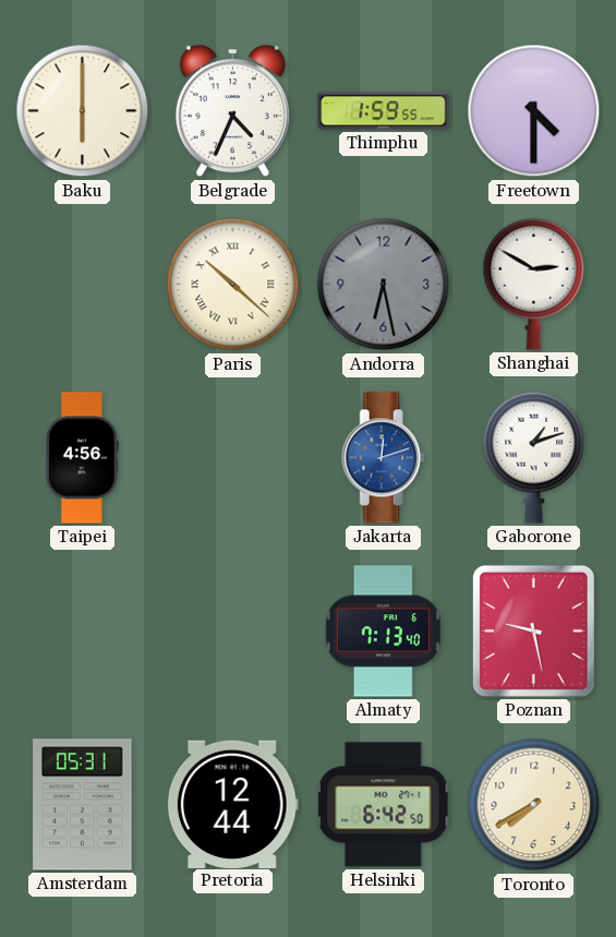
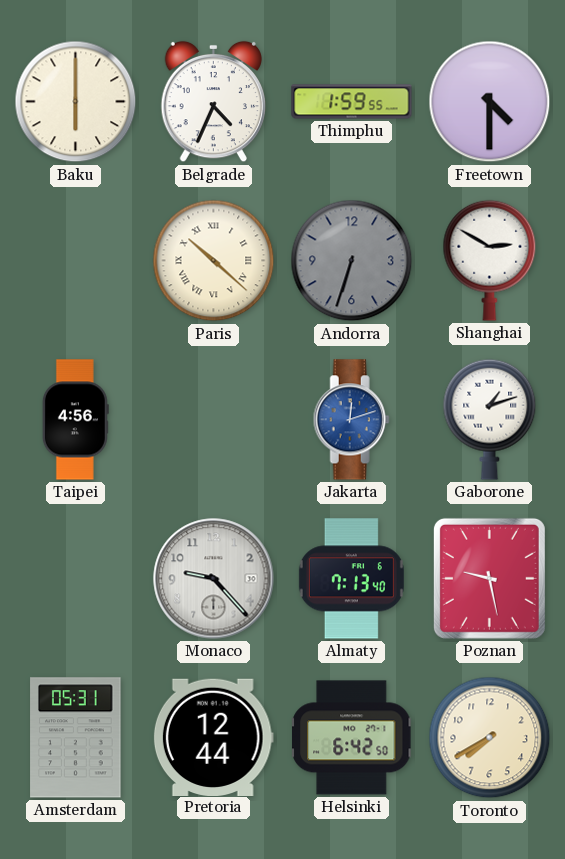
Andorra: 6:28 -> 6:33 (352, 261)
Monaco: none -> 9:23 (214, 579)
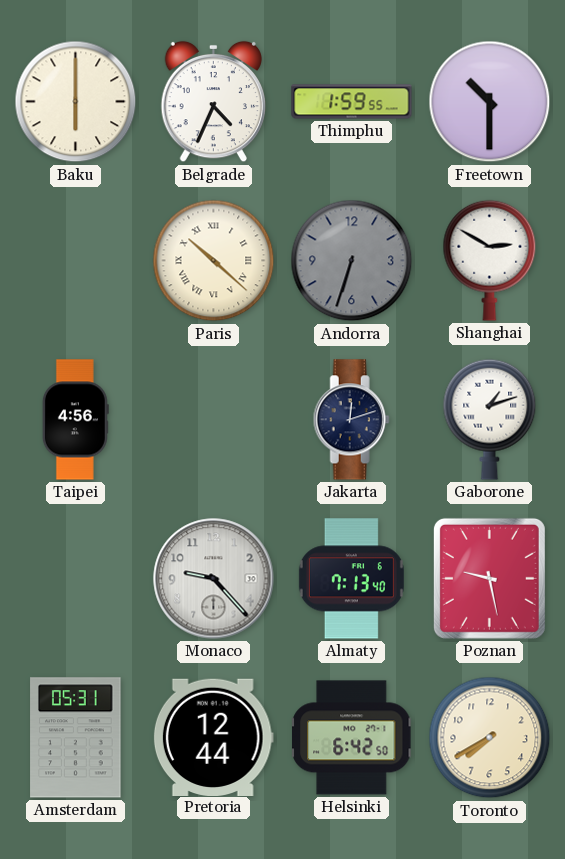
Freetown: 4:30 -> 10:30 (490, 102)
Jakarta dial: blue -> navy (351, 420)
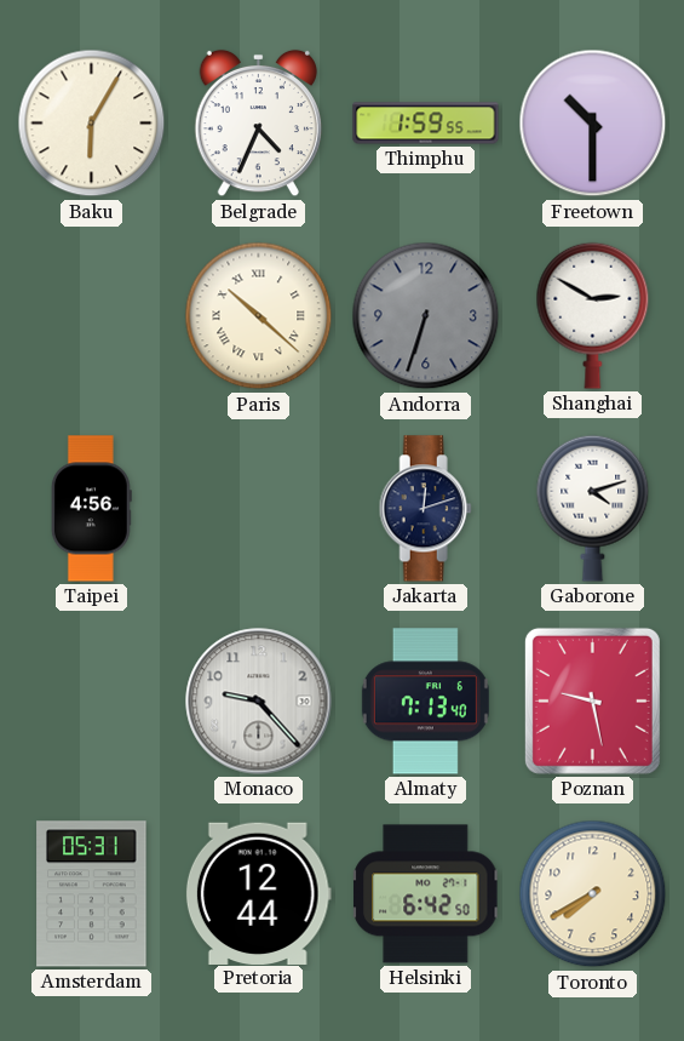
Baku: 6:00 -> 6:05 (92, 124)
Gaborone: 1:12 -> 4:12 (593, 508)
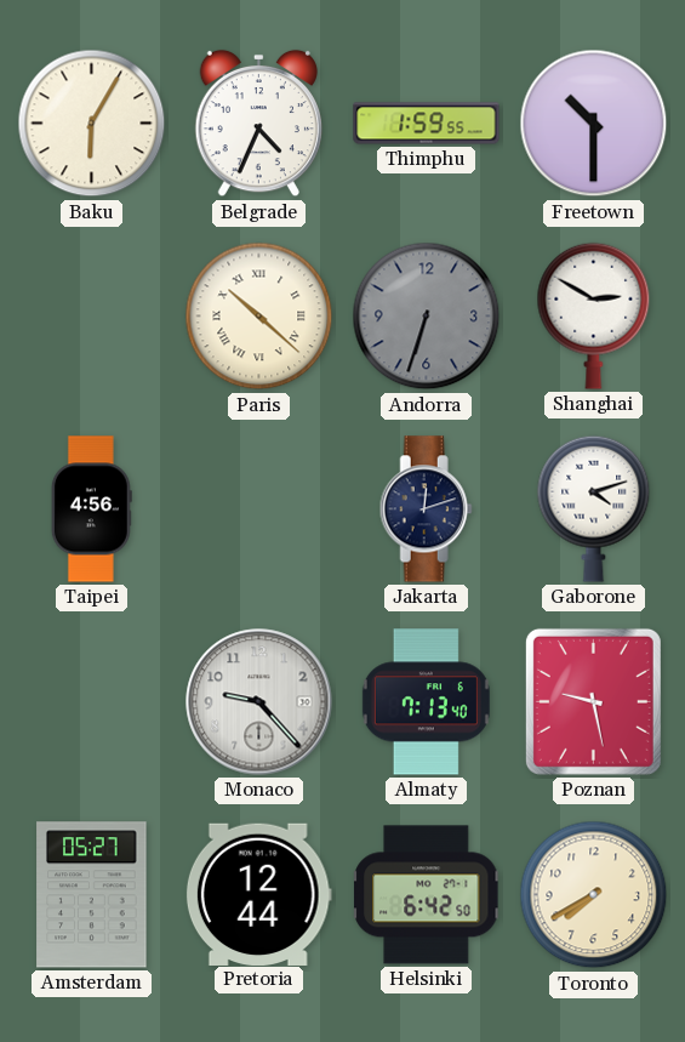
Amsterdam: 05:31 -> 05:27 (92, 895)
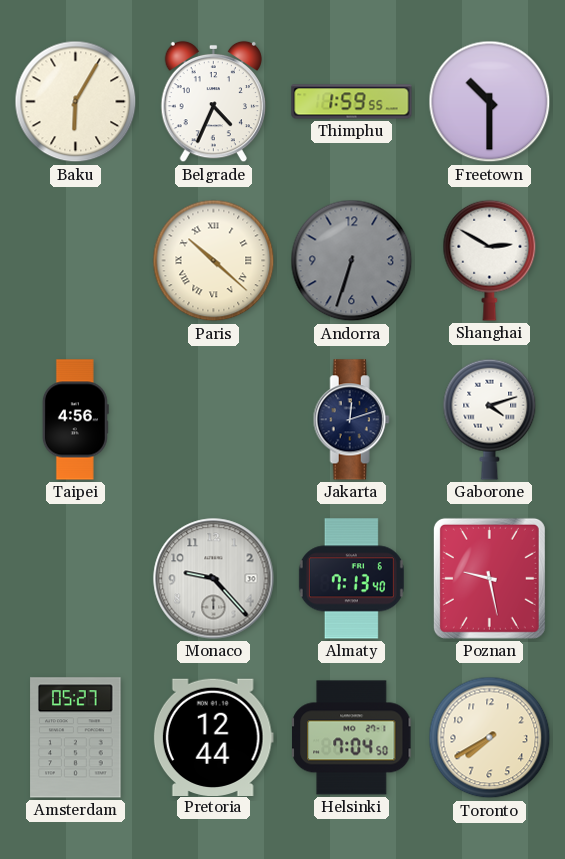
Helsinki: 6:42 -> 7:04 (353, 738)
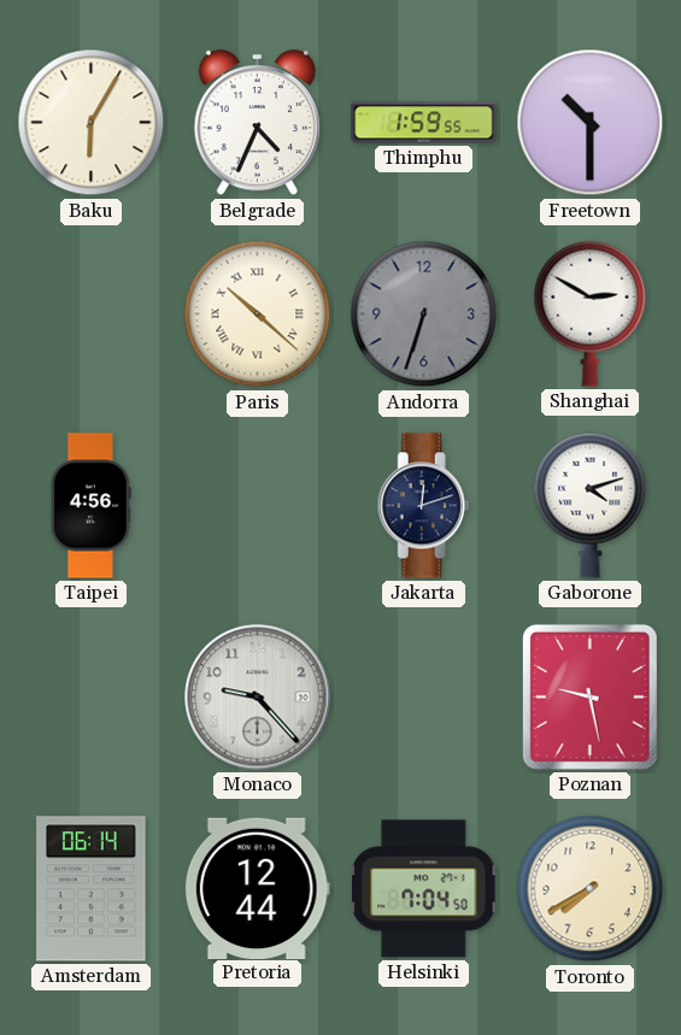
Almaty: 7:13 -> none (351, 579)
Amsterdam: 05:27 -> 06:14 (92, 889)
